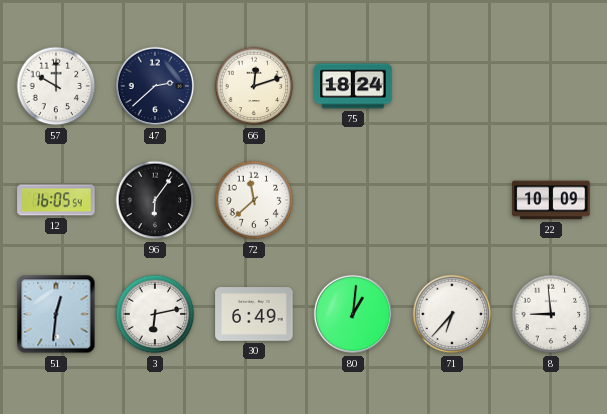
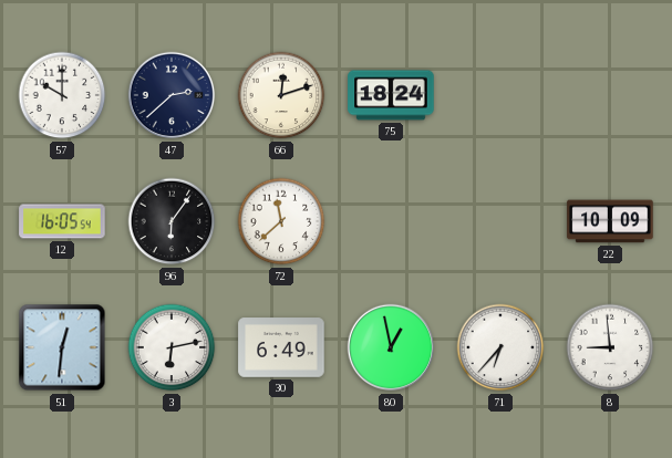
80: 1:01 -> 12:58 (391, 347)
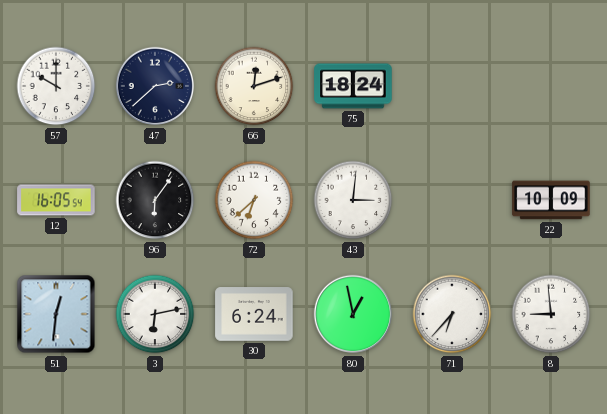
72: 11:38 -> 6:38 (254, 200)
43: none -> 3:01 (353, 200)
30: 6:49 -> 6:24 (254, 314)
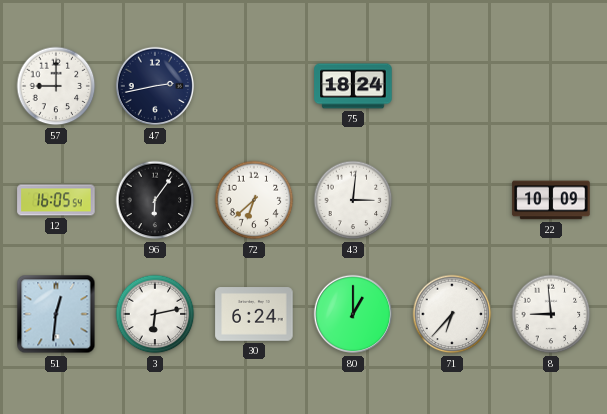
57: 10:00 -> 9:00 (56, 86)
47: 2:38 -> 2:43 (155, 86)
66: 12:12 -> none (254, 86)
80: 12:58 -> 1:00 (353, 314)
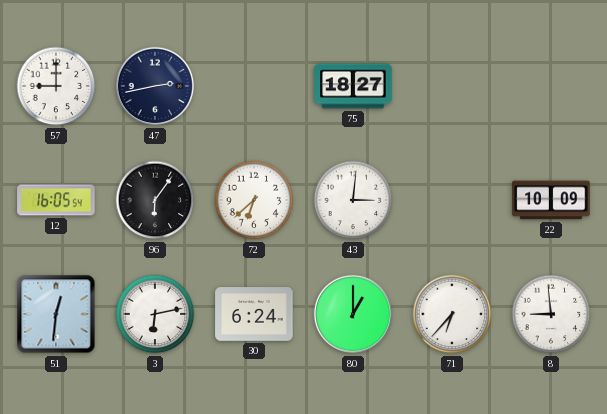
75: 18:24 -> 18:27 (353, 86)
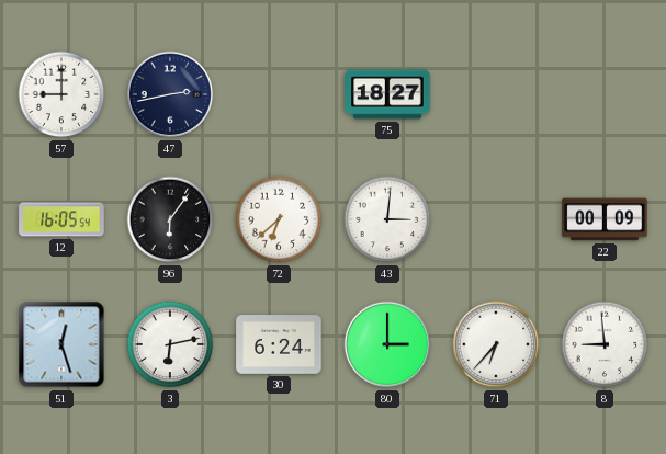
22: 10:09 -> 00:09 (605, 219)
51: 12:31 -> 12:27 (61, 344)
80: 1:00 -> 3:00 (387, 344)
